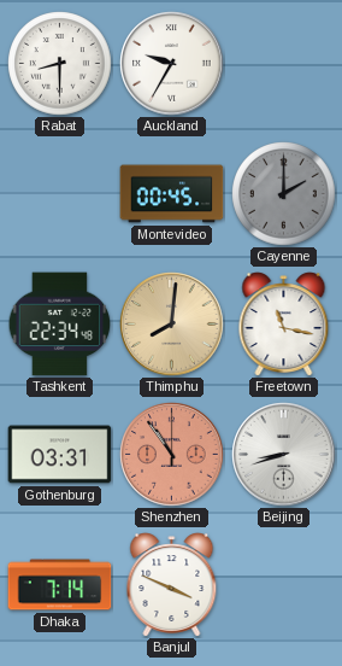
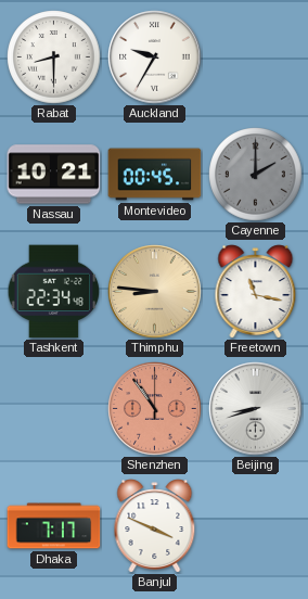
Nassau: none -> 10:21 (54, 175)
Thimphu: 8:01 -> 8:46 (155, 292)
Gothenburg: 03:31 -> none (60, 455)
Dhaka: 7:14 -> 7:17 (54, 526)
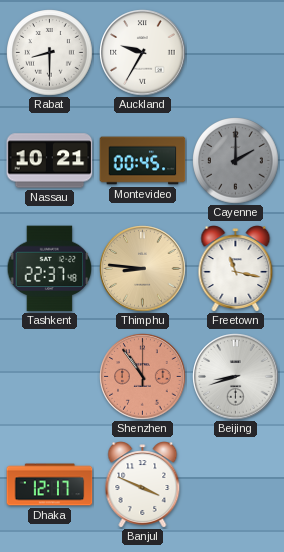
Tashkent: 22:34 -> 22:37 (50, 269)
Dhaka: 7:17 -> 12:17 (50, 485)
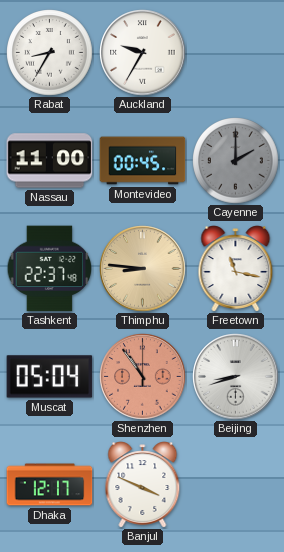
Rabat: 8:30 -> 8:35 (50, 53)
Nassau: 10:21 -> 11:00 (50, 161)
Muscat: none -> 05:04 (50, 377)
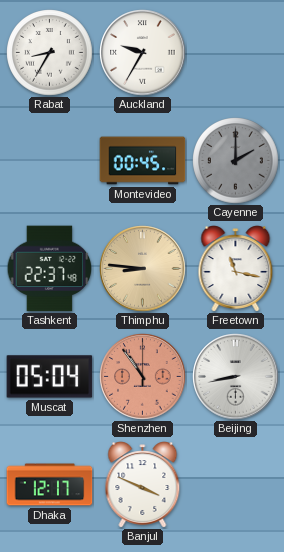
Nassau: 11:00 -> none (50, 161)
Beijing: 8:42 -> 8:43 (236, 377)
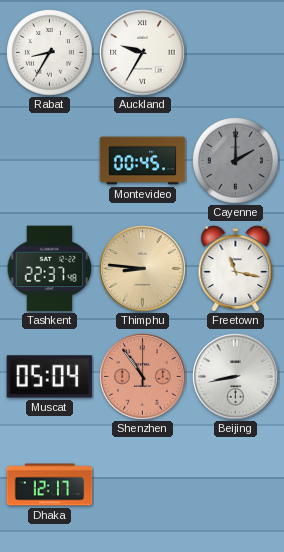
Banjul: 3:49 -> none (143, 485)
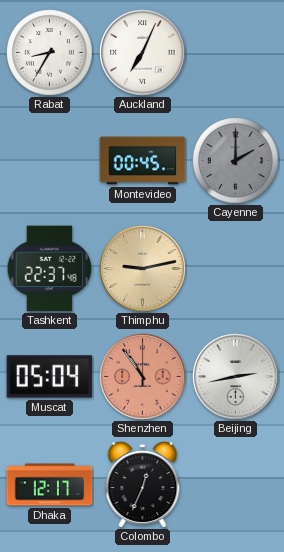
Auckland: 9:35 -> 7:04 (143, 53)
Thimphu: 8:46 -> 9:13 (143, 269)
Freetown: 11:17 -> none (236, 269)
Beijing: 8:43 -> 2:43 (236, 377)
Colombo: none -> 12:34 (143, 485)
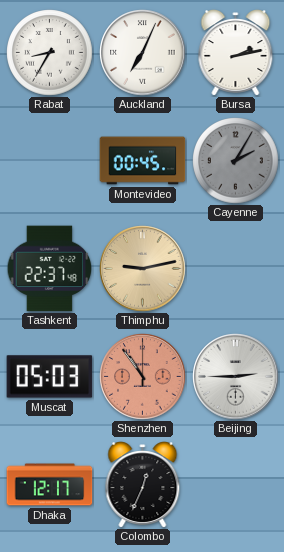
Bursa: none -> 2:13 (236, 53)
Cayenne: 2:00 -> 2:05 (236, 161)
Muscat: 05:04 -> 05:03 (50, 377)
Beijing: 2:43 -> 2:45 (236, 377)
